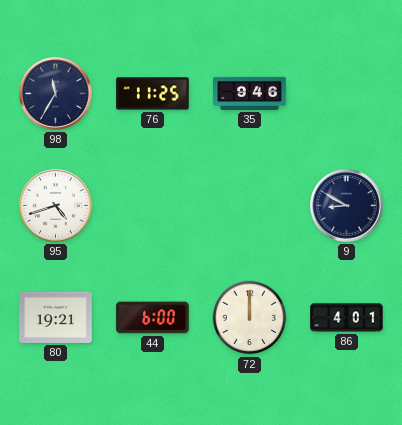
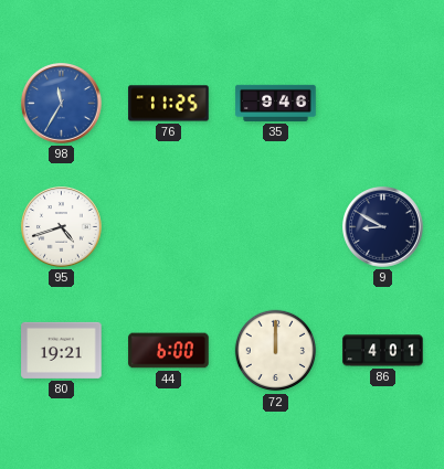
98 dial: navy -> blue (62, 104)
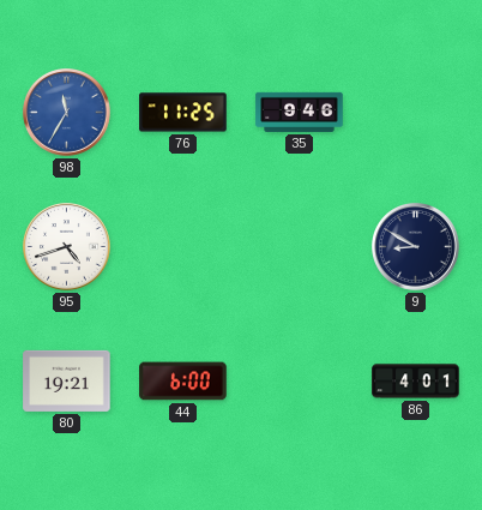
72: 12:00 -> none (276, 351)
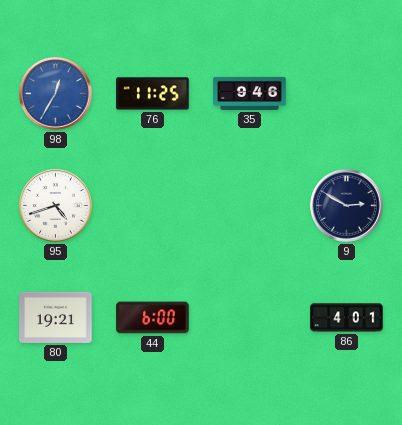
98: 11:35 -> 12:35 (56, 94)
9: 8:50 -> 2:50 (347, 206)
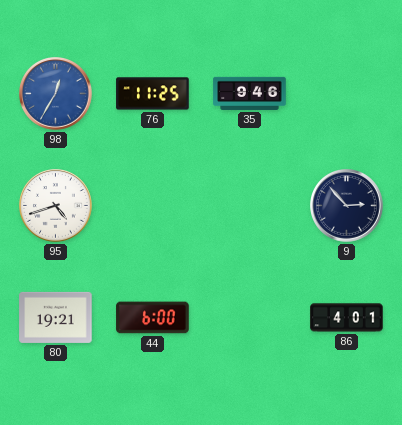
9: 2:50 -> 2:53 (347, 206)
